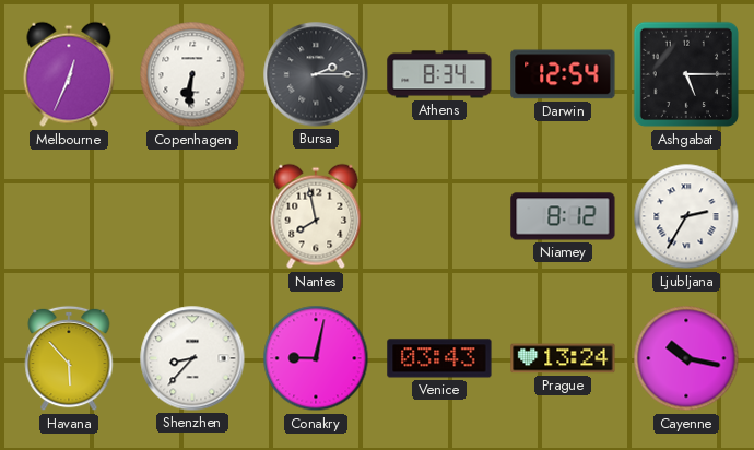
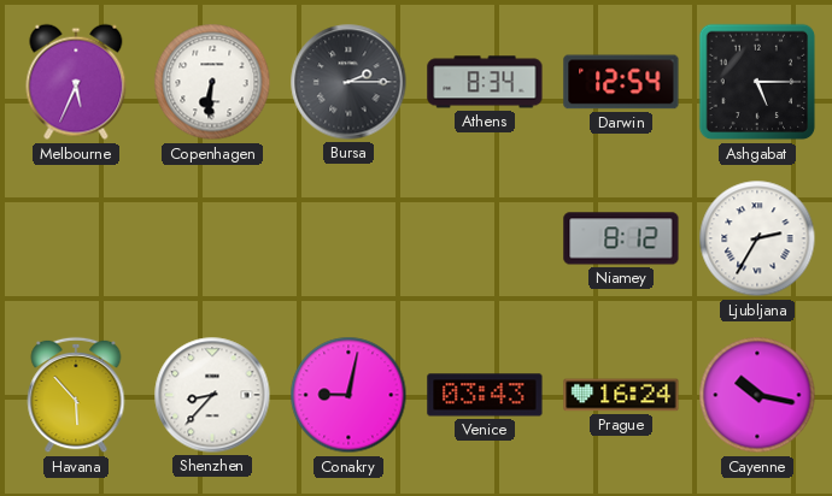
Melbourne: 12:34 -> 5:34 (76, 82)
Nantes: 7:58 -> none (316, 216)
Prague: 13:24 -> 16:24 (621, 395)
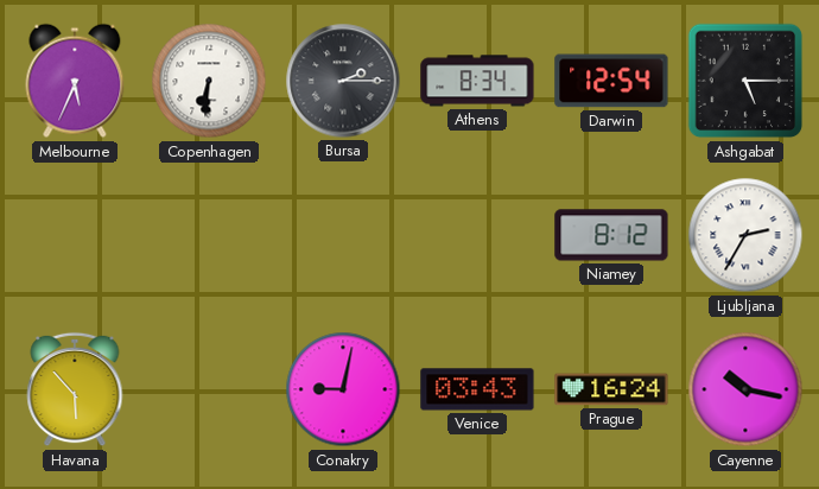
Shenzhen: 8:37 -> none (212, 395)
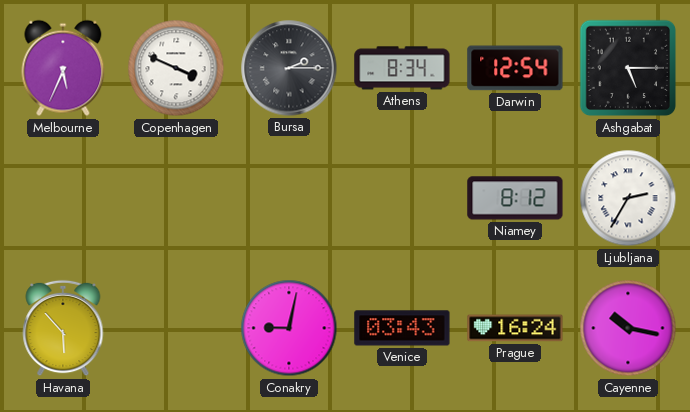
Copenhagen: 6:31 -> 3:49 (176, 68)
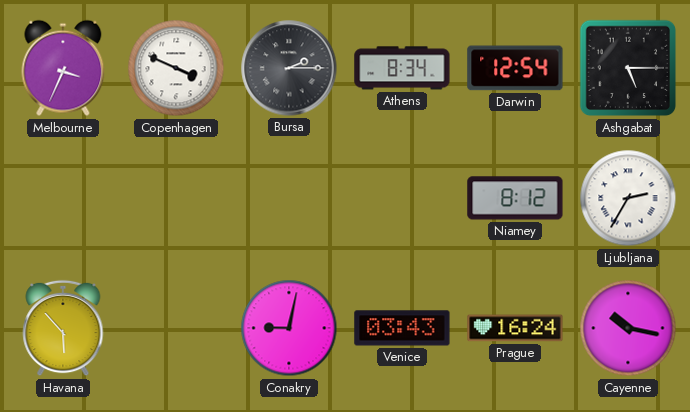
Melbourne: 5:34 -> 3:34 (63, 68)
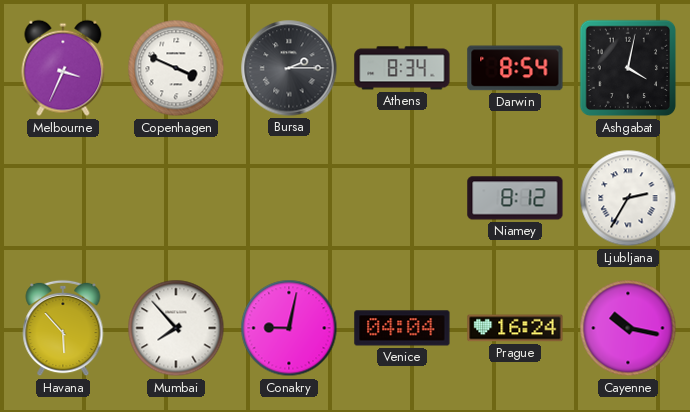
Darwin: 12:54 -> 8:54 (515, 68)
Ashgabat: 5:15 -> 4:02 (628, 68)
Mumbai: none -> 7:53 (176, 328)
Venice: 03:43 -> 04:04 (402, 328)
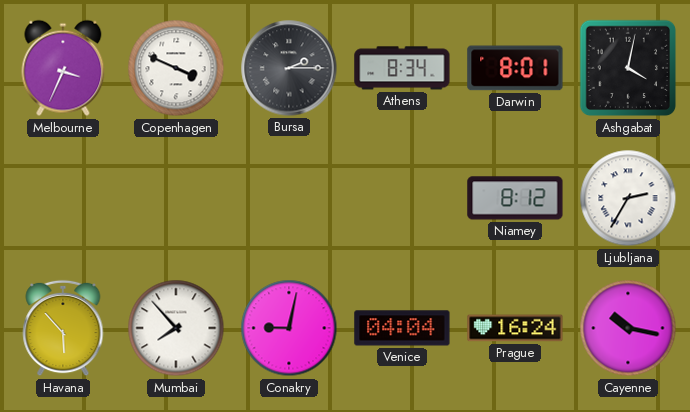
Darwin: 8:54 -> 8:01 (515, 68)
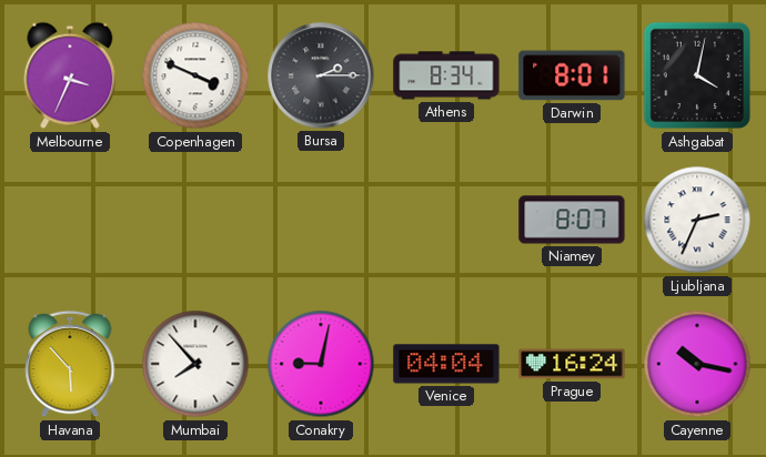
Niamey: 8:12 -> 8:07 (572, 220)
Ljubljana: 2:35 -> 2:34 (697, 220)
